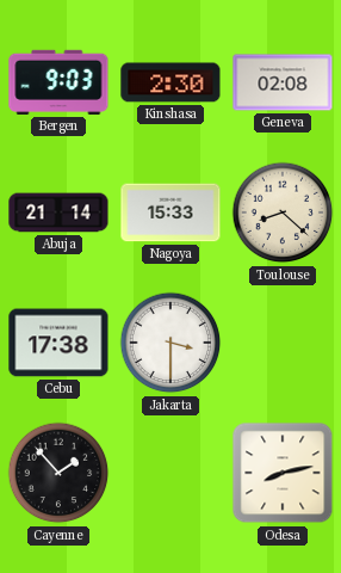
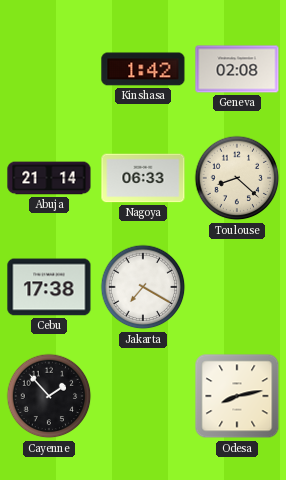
Bergen: 9:03 -> none (58, 82)
Kinshasa: 2:30 -> 1:42 (143, 69)
Nagoya: 15:33 -> 06:33 (143, 178)
Jakarta: 3:30 -> 7:20 (143, 287)
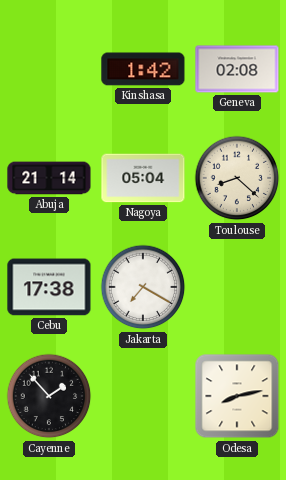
Nagoya: 06:33 -> 05:04 (143, 178)
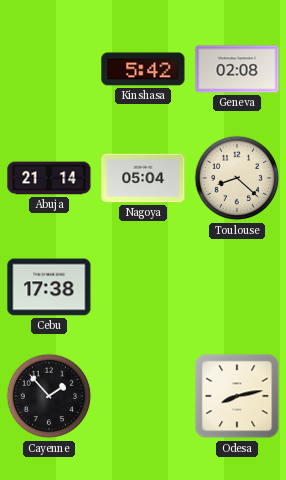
Kinshasa: 1:42 -> 5:42 (143, 69)
Jakarta: 7:20 -> none (143, 287)
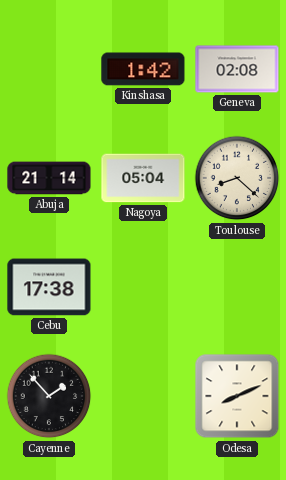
Kinshasa: 5:42 -> 1:42 (143, 69)
Odesa: 8:13 -> 8:11 (237, 396)
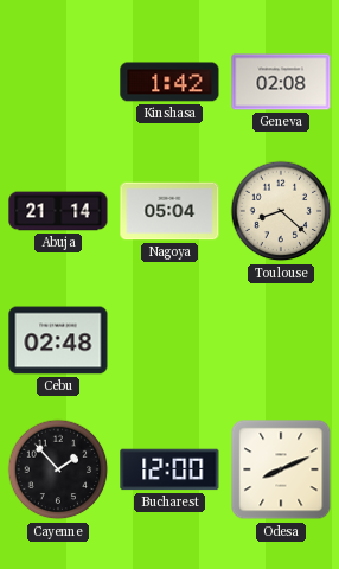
Cebu: 17:38 -> 02:48 (58, 340)
Bucharest: none -> 12:00 (170, 469)
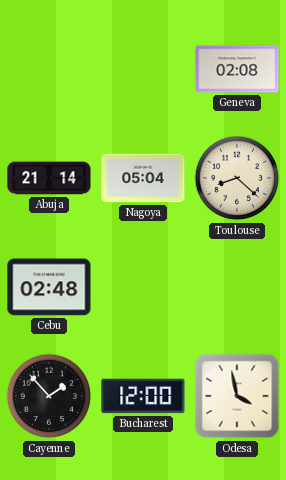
Kinshasa: 1:42 -> none (170, 82)
Odesa: 8:11 -> 3:58 (237, 396)
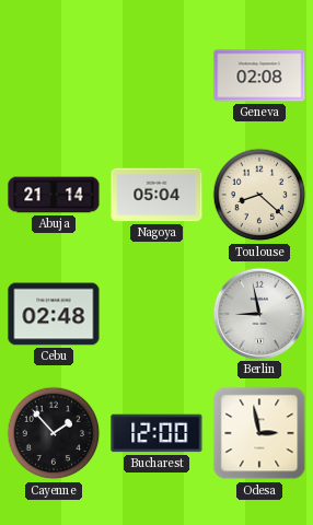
Berlin: none -> 8:58 (258, 313)
Odesa: 3:58 -> 2:58 (259, 433)
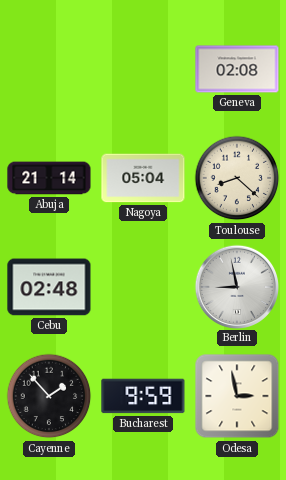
Bucharest: 12:00 -> 9:59 (143, 396)
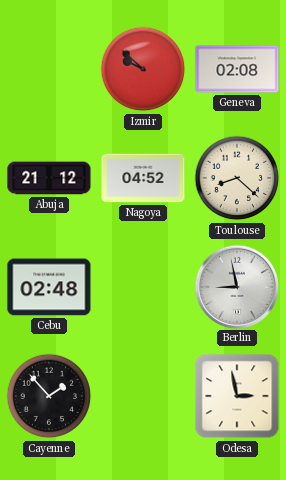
Izmir: none -> 9:52 (143, 69)
Abuja: 21:14 -> 21:12 (49, 178)
Nagoya: 05:04 -> 04:52 (143, 178)
Bucharest: 9:59 -> none (143, 396)
